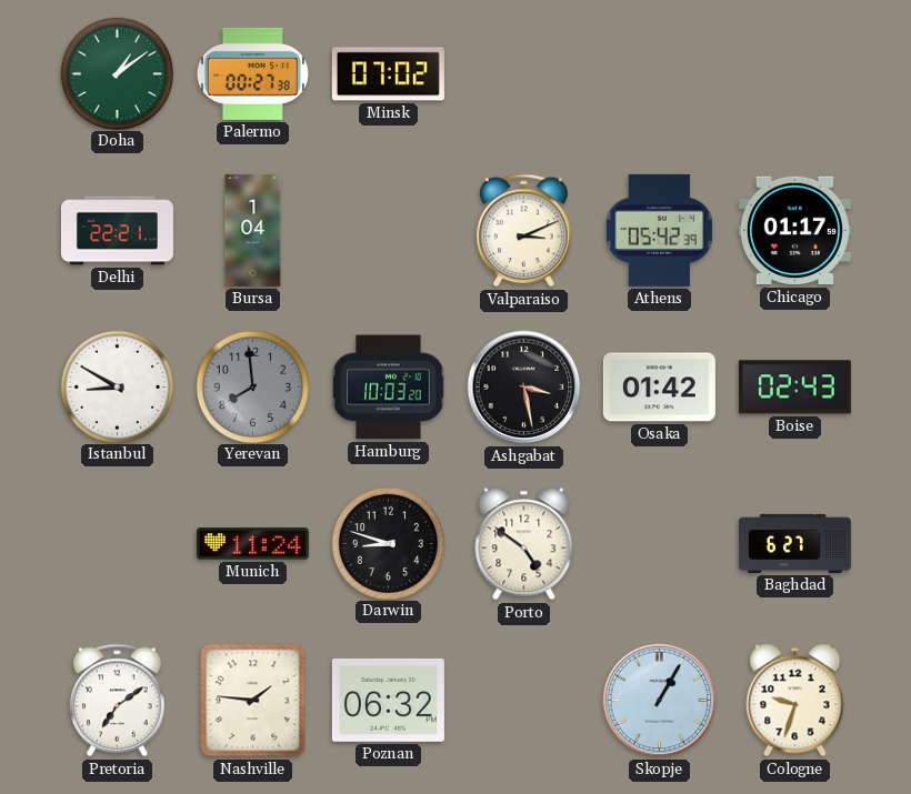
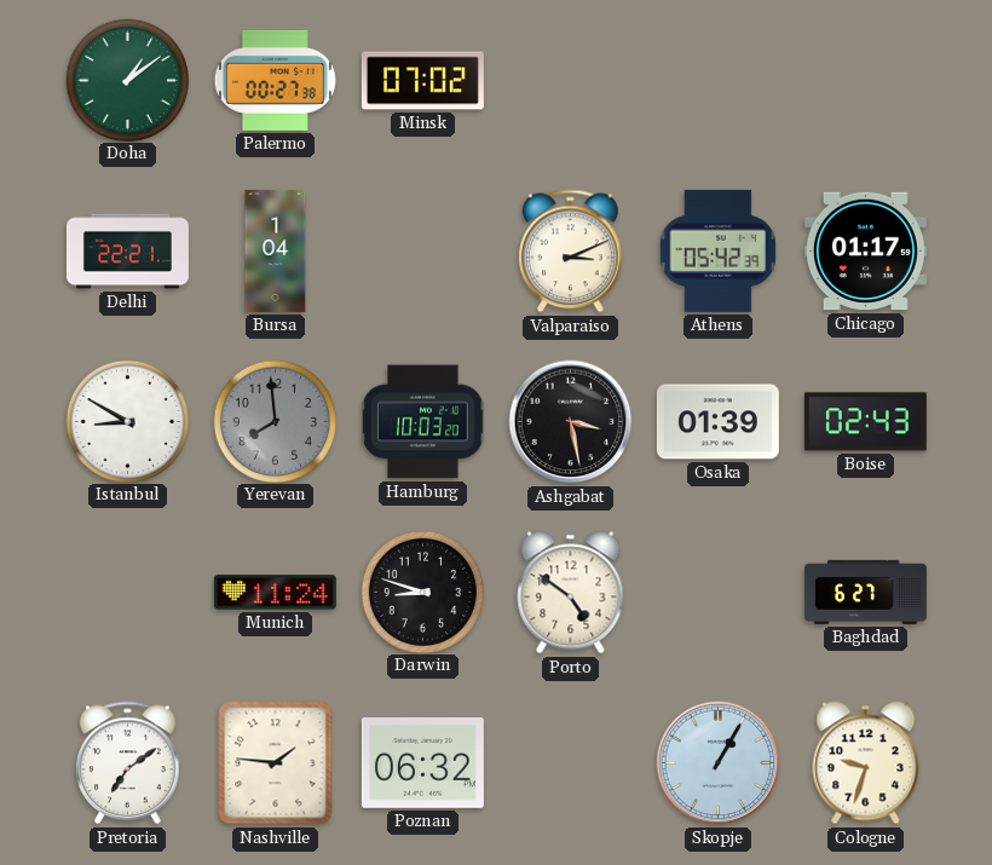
Osaka: 01:42 -> 01:39 (717, 422)
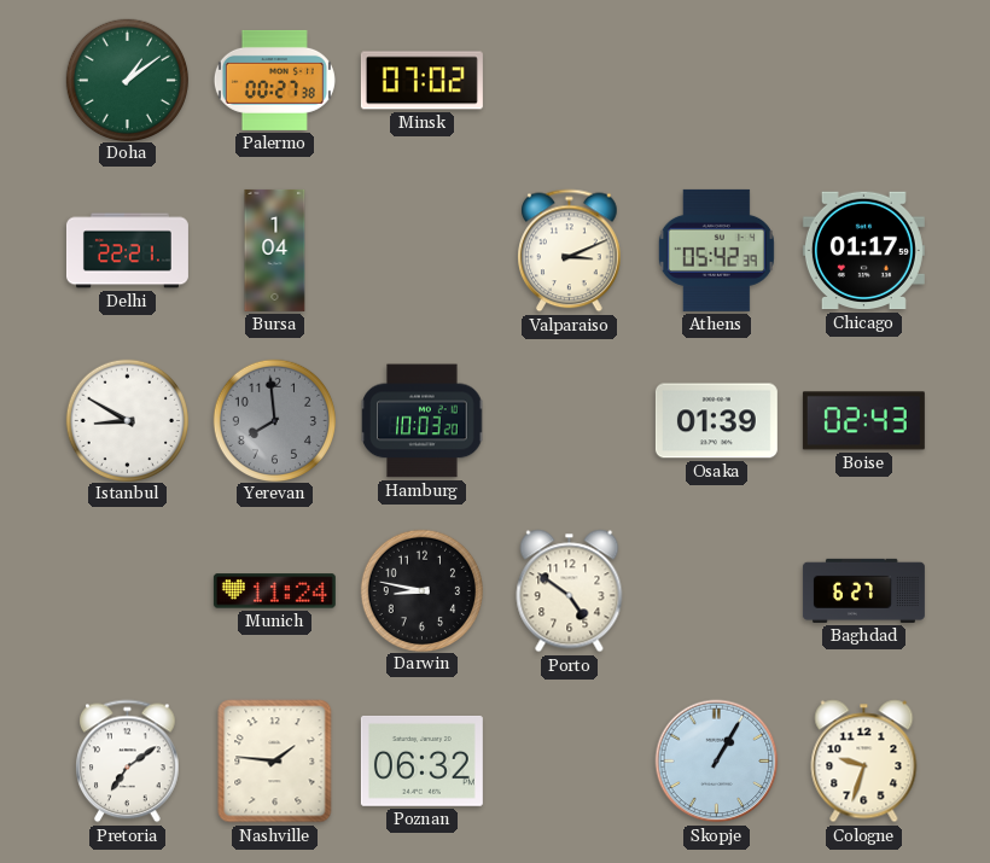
Ashgabat: 3:28 -> none (571, 422)
Darwin: 8:48 -> 8:47 (421, 590)
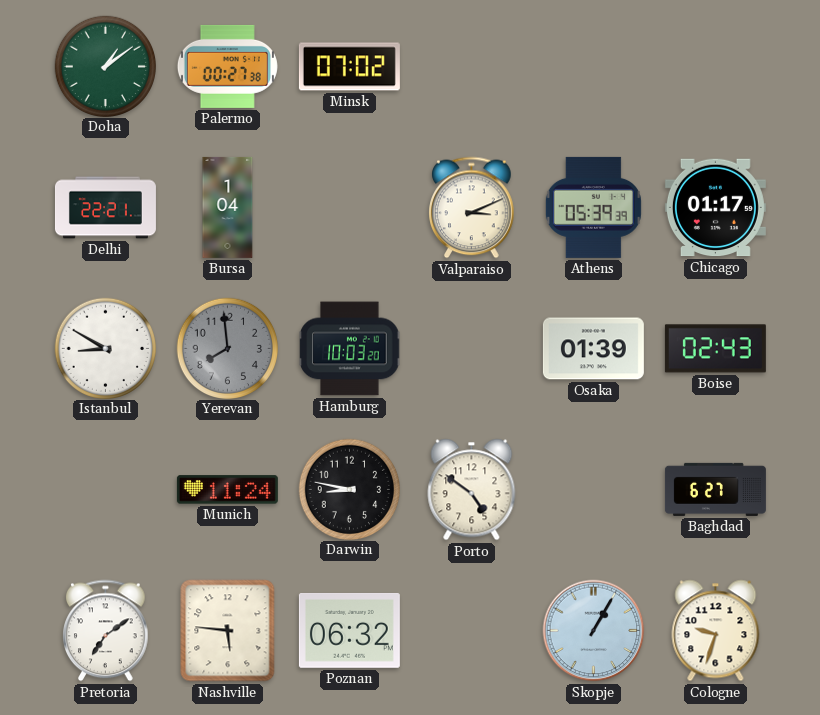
Athens: 05:42 -> 05:39 (593, 207)
Nashville: 1:46 -> 5:46 (228, 631)
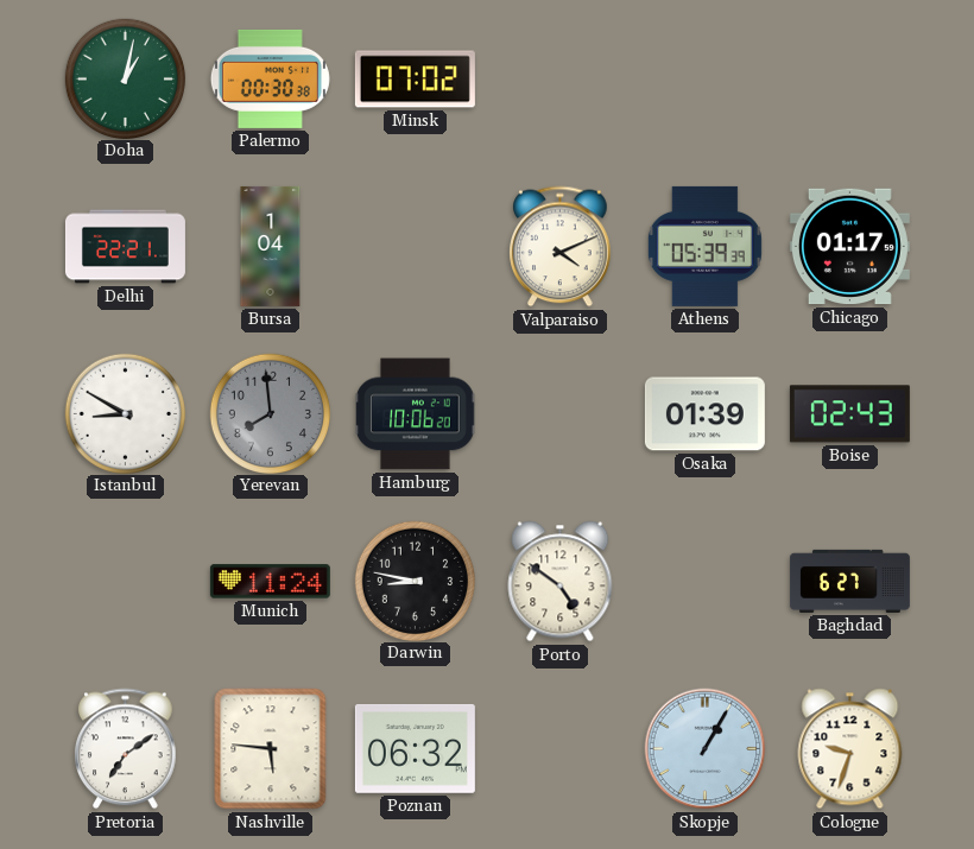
Doha: 1:09 -> 1:02 (125, 78)
Palermo: 00:27 -> 00:30 (270, 78)
Valparaiso: 3:11 -> 4:11 (561, 247)
Hamburg: 10:03 -> 10:06 (416, 414)
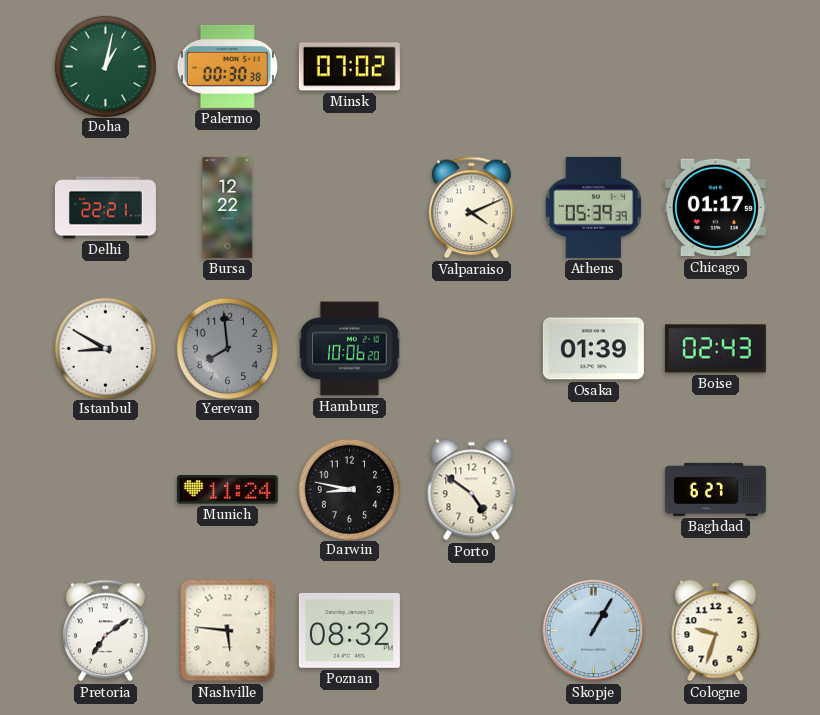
Bursa: 1:04 -> 12:22 (228, 207)
Poznan: 06:32 -> 08:32 (349, 630)
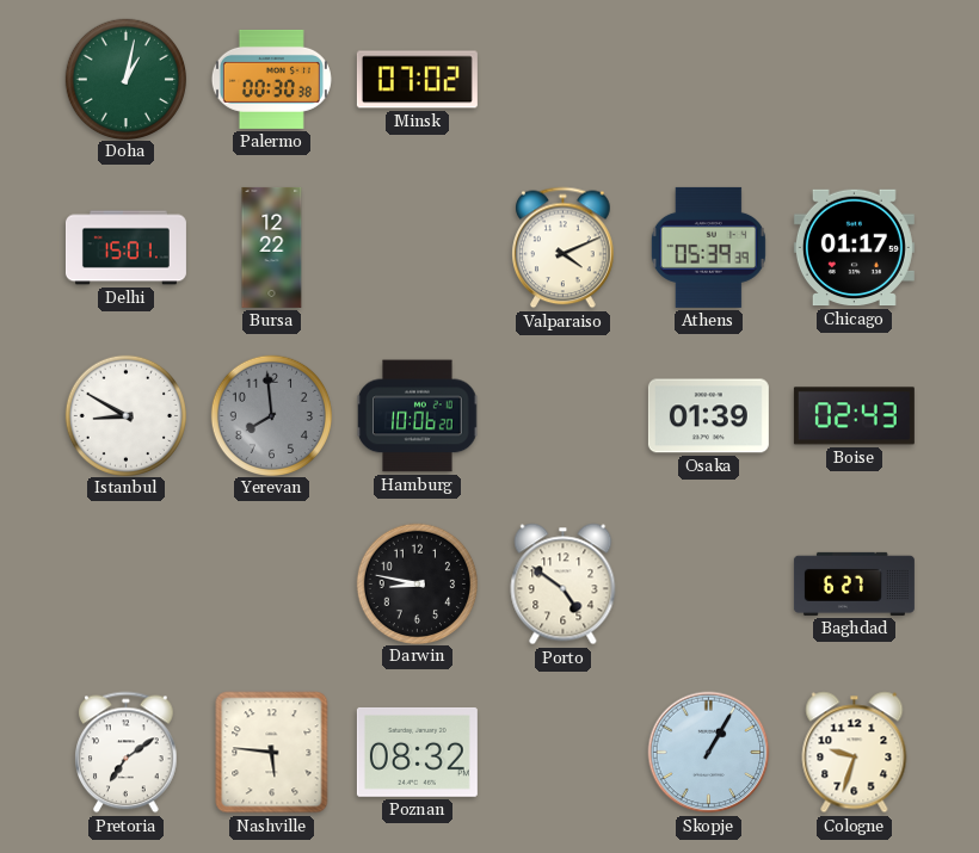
Delhi: 22:21 -> 15:01 (125, 248)
Munich: 11:24 -> none (227, 490)
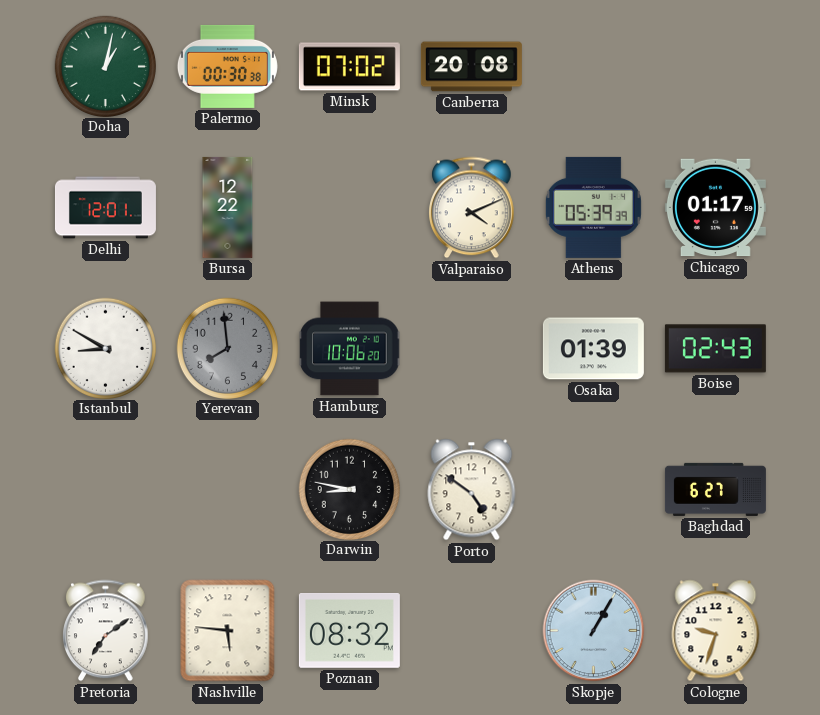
Canberra: none -> 20:08 (471, 67)
Delhi: 15:01 -> 12:01 (105, 208)
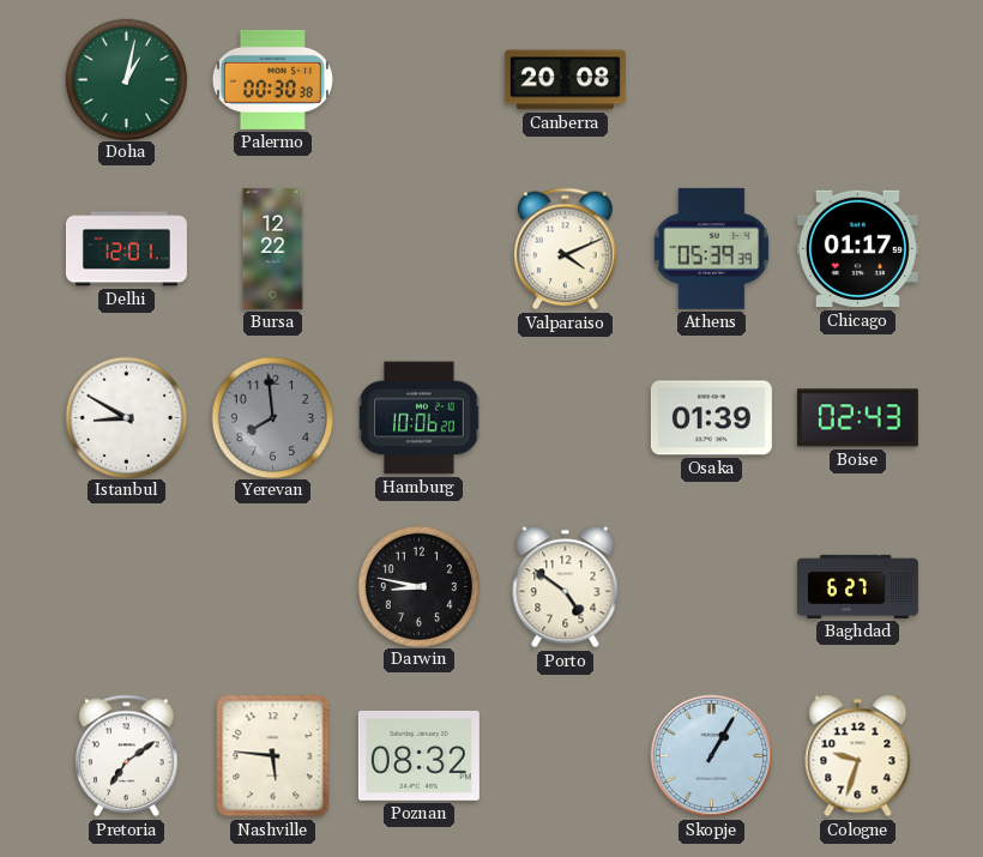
Minsk: 07:02 -> none (349, 67)
